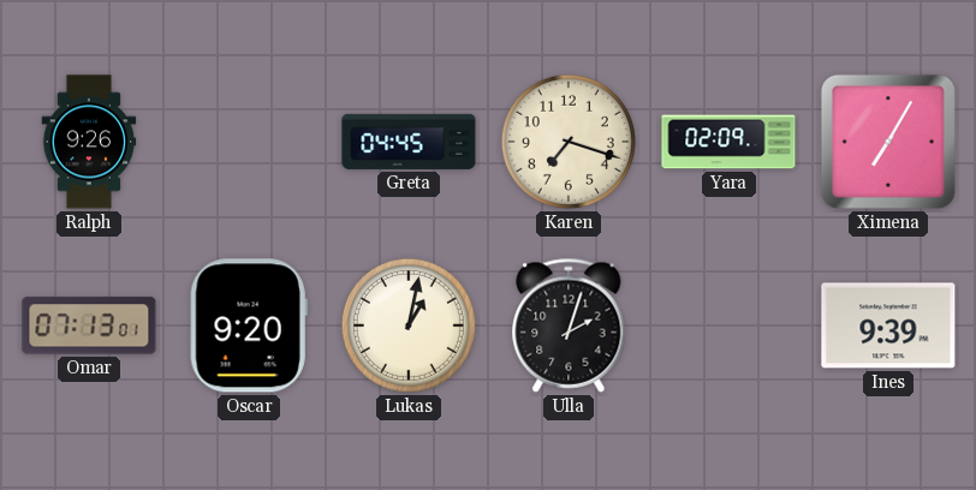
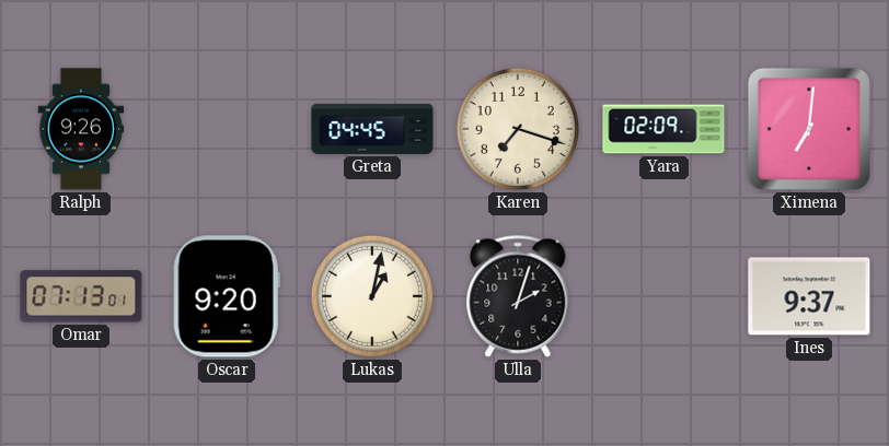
Ximena: 7:05 -> 7:01 (809, 129)
Ines: 9:39 -> 9:37 (809, 296)
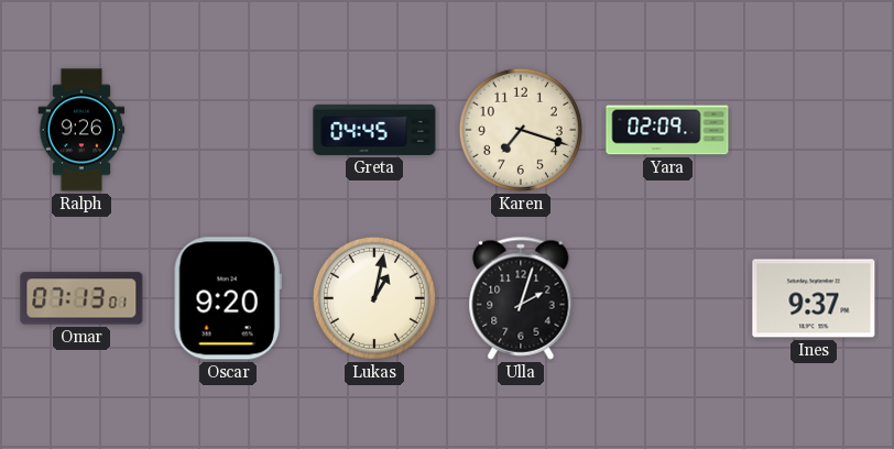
Ximena: 7:01 -> none (809, 129)
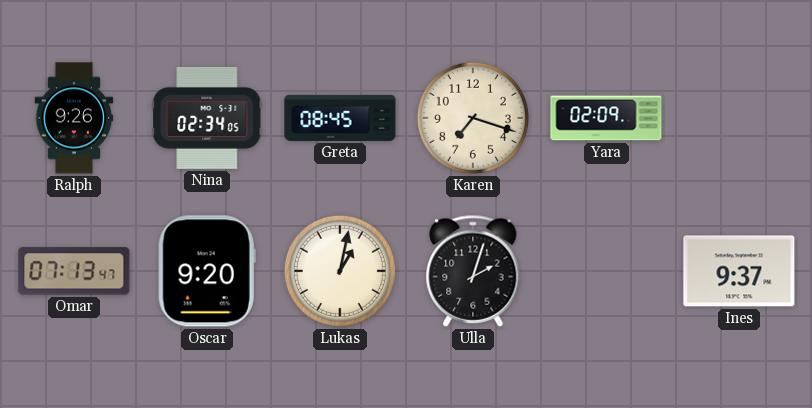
Nina: none -> 02:34 (207, 118)
Greta: 04:45 -> 08:45 (340, 118)
Omar: 07:13:01 -> 07:13:47 (74, 271)
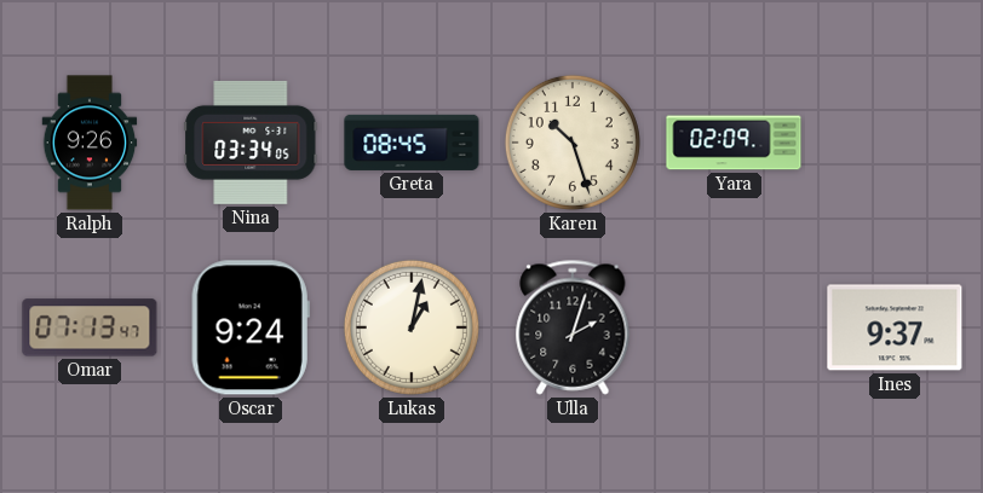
Nina: 02:34 -> 03:34 (251, 143)
Karen: 7:18 -> 10:27 (573, 143)
Oscar: 9:20 -> 9:24 (251, 327)
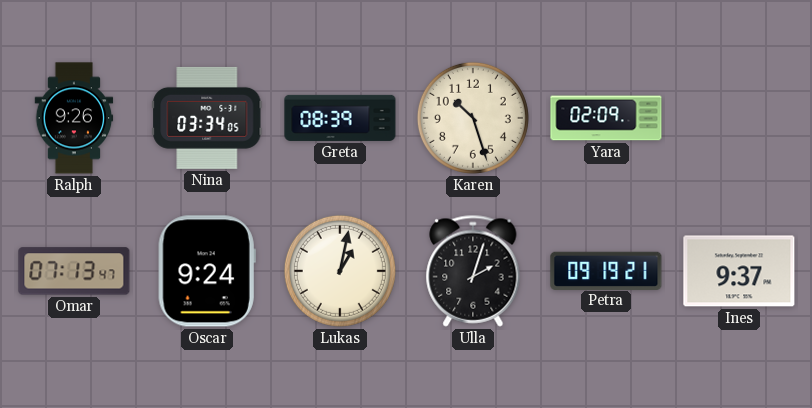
Greta: 08:45 -> 08:39 (340, 118)
Petra: none -> 09:19 (606, 270)
